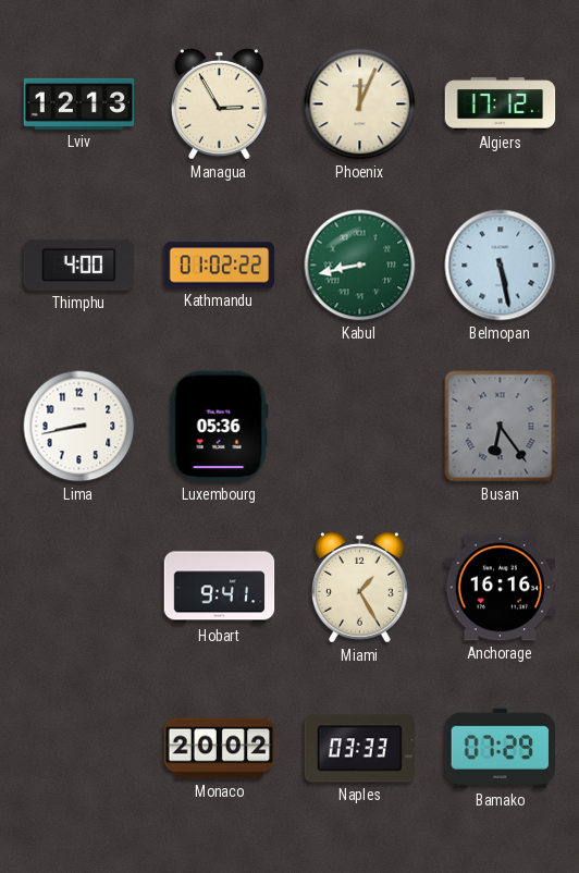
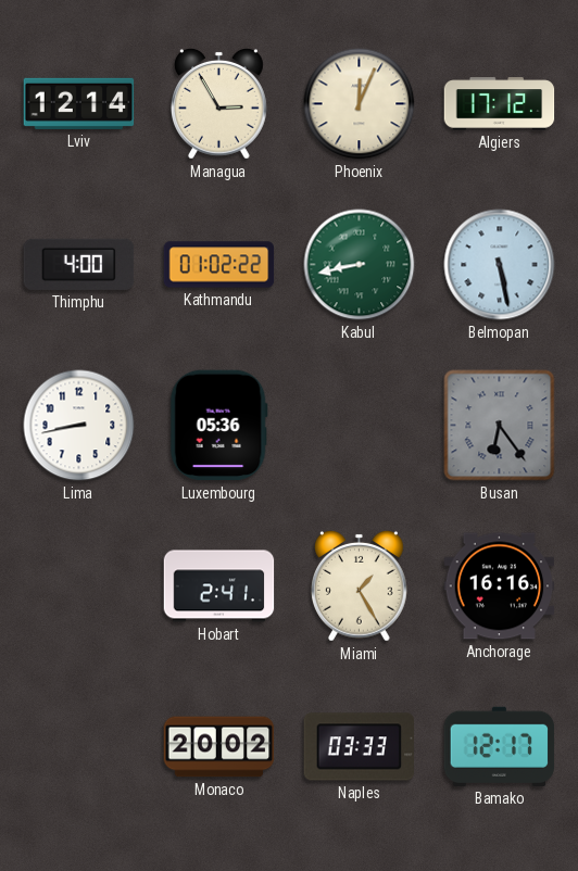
Lviv: 12:13 -> 12:14 (79, 103)
Hobart: 9:41 -> 2:41 (219, 586)
Bamako: 07:29 -> 12:17 (500, 746)
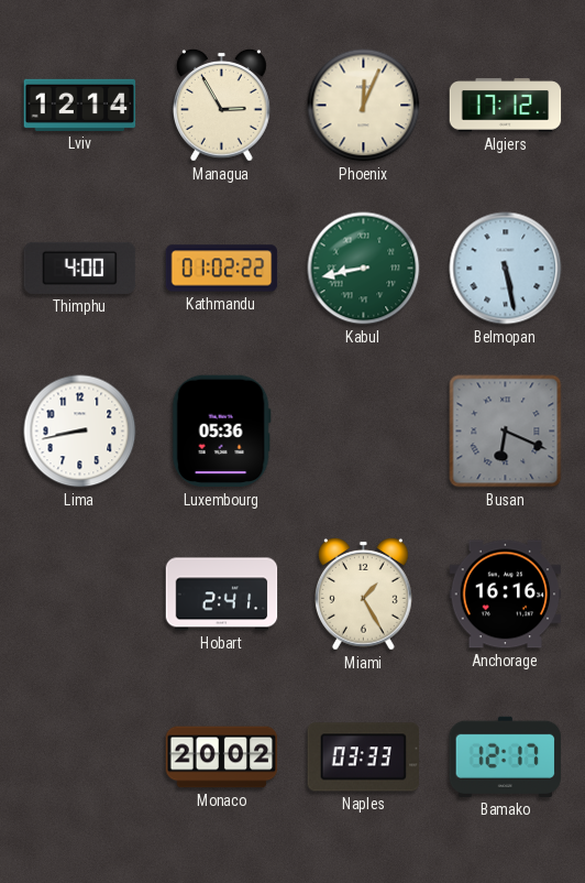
Busan: 6:24 -> 6:19 (506, 432)
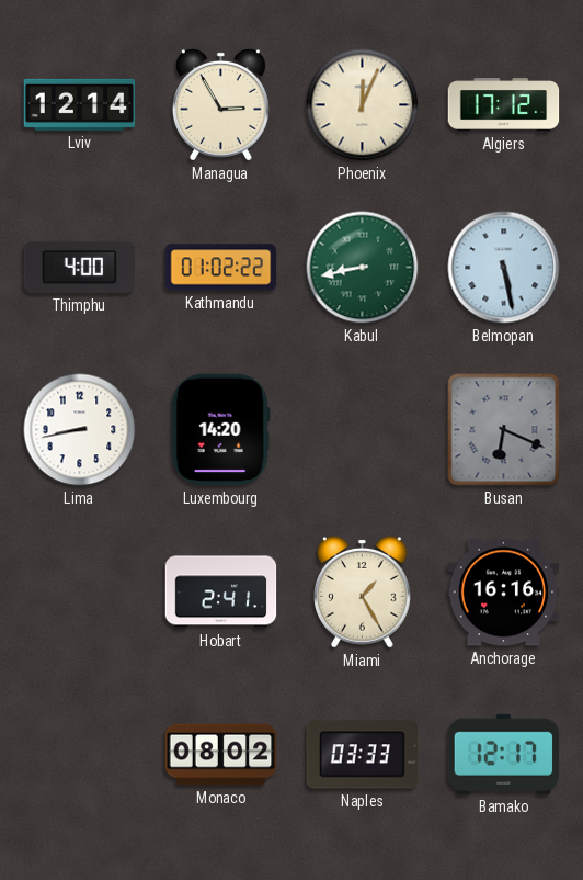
Luxembourg: 05:36 -> 14:20 (220, 430)
Monaco: 20:02 -> 08:02 (221, 755)
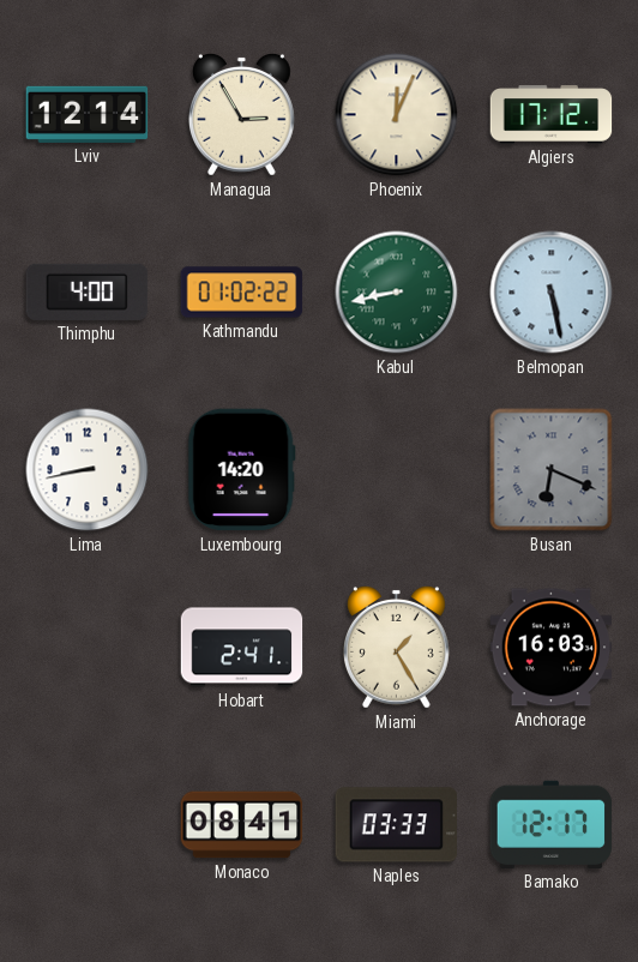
Anchorage: 16:16 -> 16:03 (552, 648)
Monaco: 08:02 -> 08:41 (242, 825)
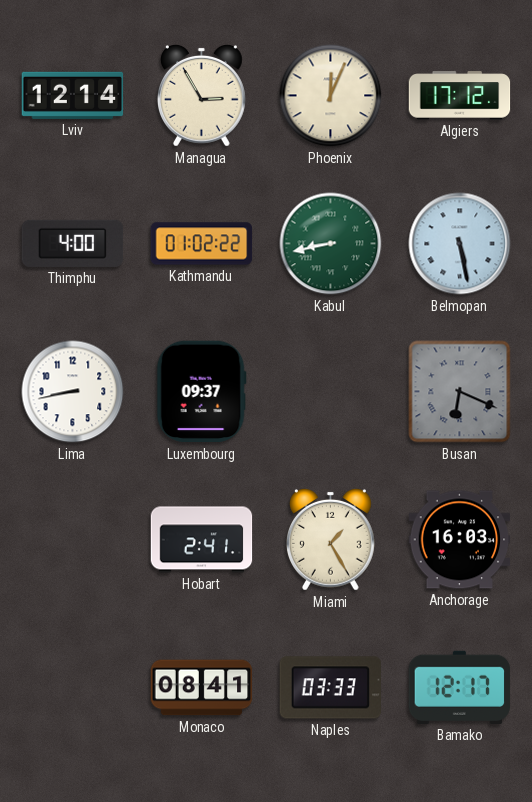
Luxembourg: 14:20 -> 09:37 (201, 392)
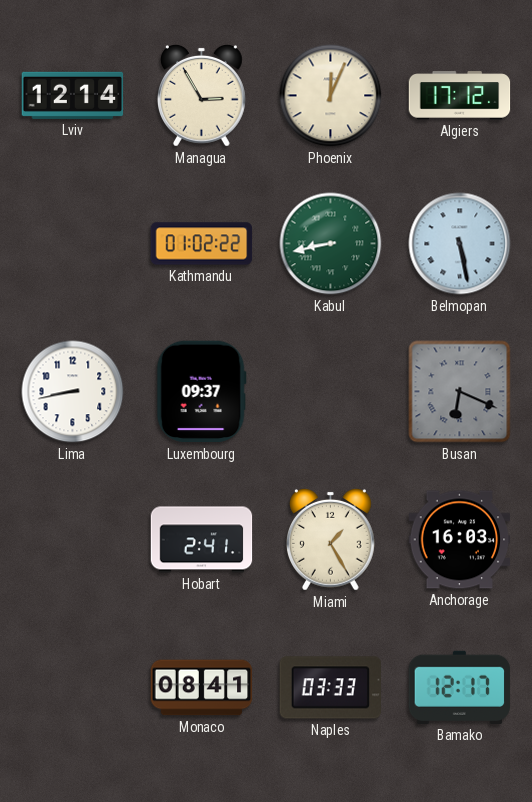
Thimphu: 4:00 -> none (73, 243)
